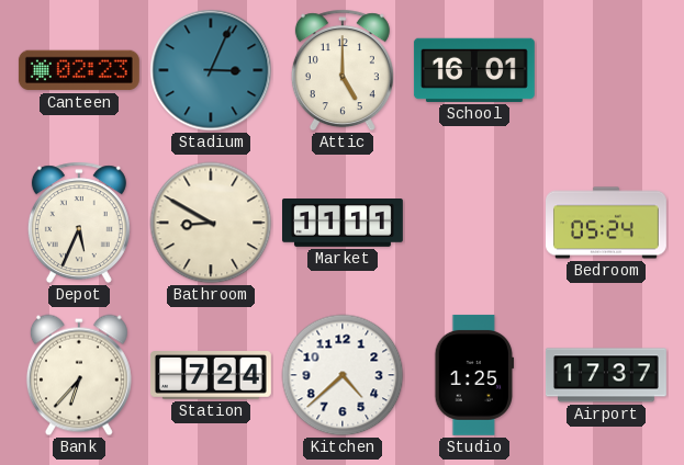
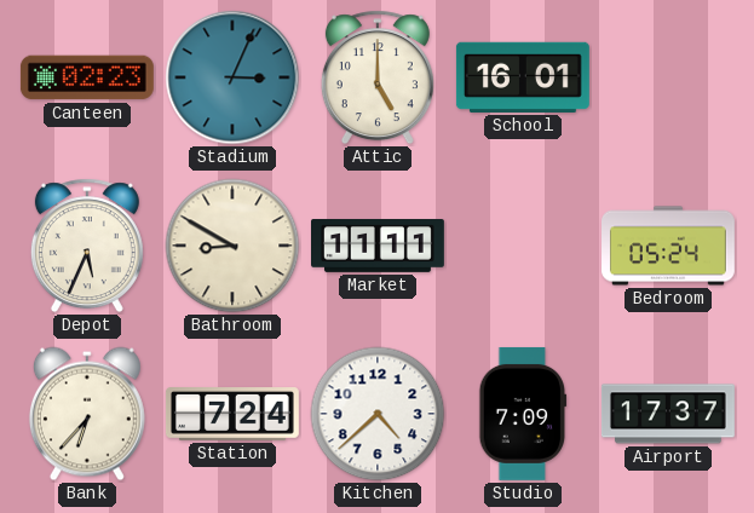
Studio: 1:25 -> 7:09 (523, 414)
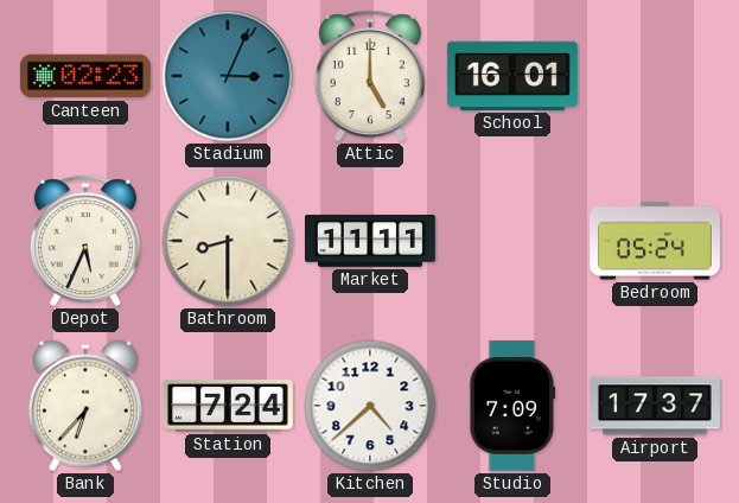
Bathroom: 8:50 -> 8:30 (228, 241)
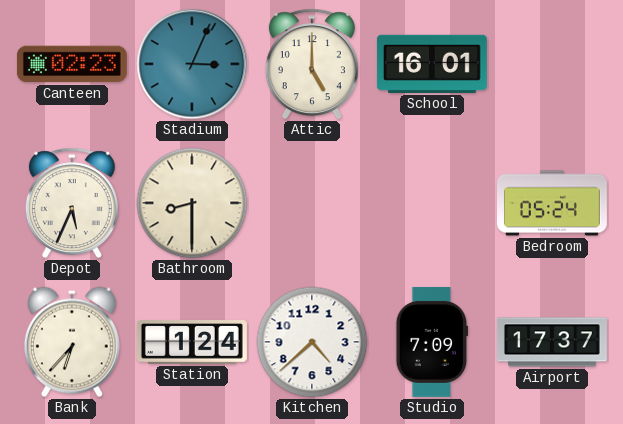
Market: 11:11 -> none (371, 242)
Station: 7:24 -> 1:24 (192, 343)
